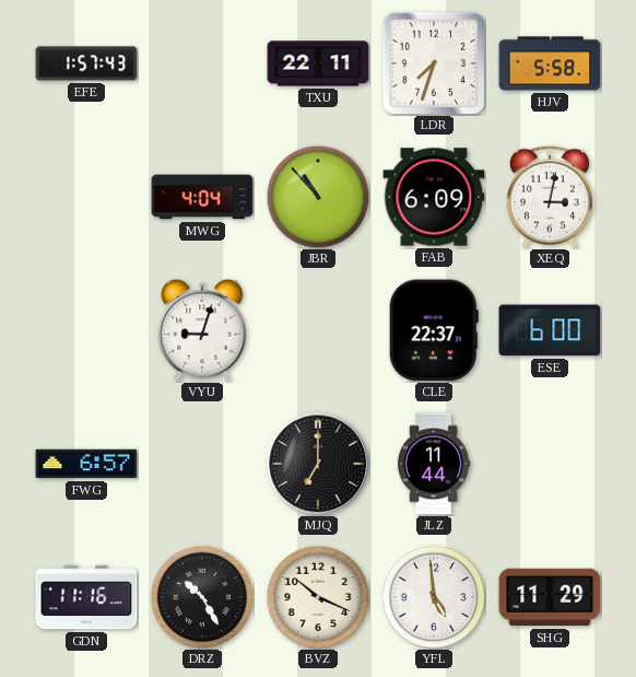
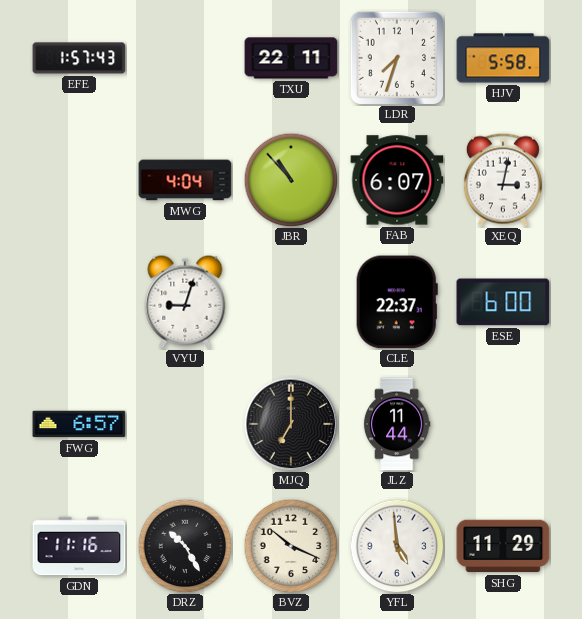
FAB: 6:09 -> 6:07 (397, 180)
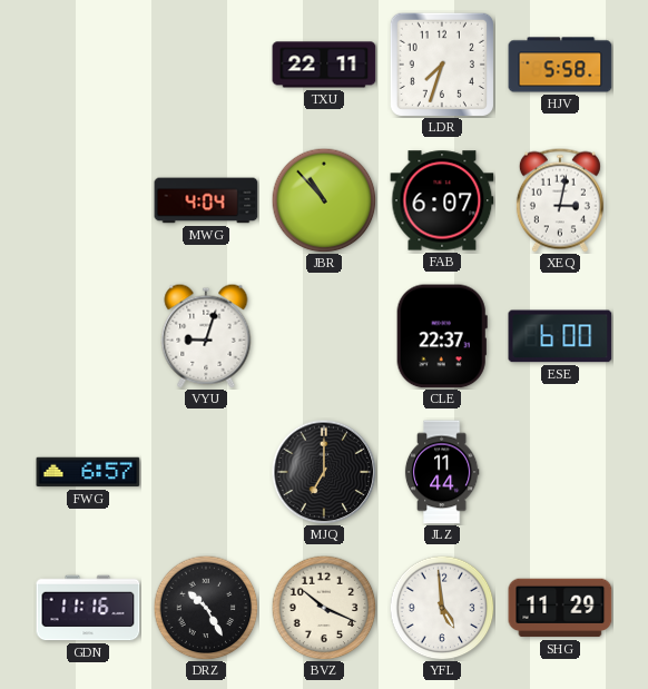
EFE: 1:57 -> none (79, 58)
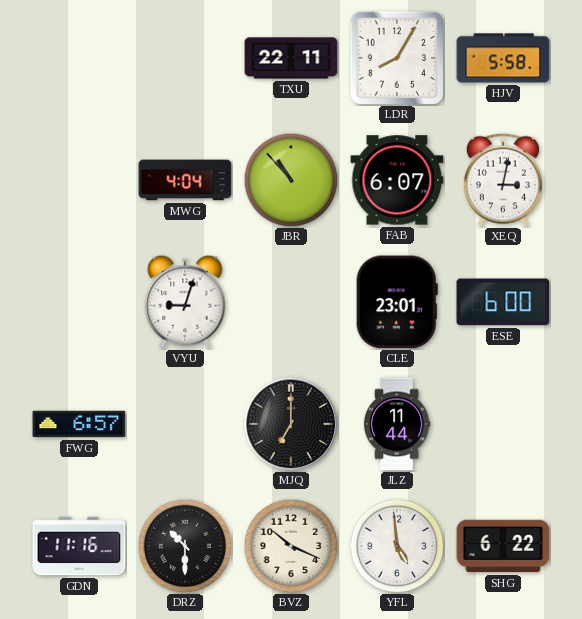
LDR: 7:33 -> 8:05 (397, 58)
CLE: 22:37 -> 23:01 (397, 302)
DRZ: 10:25 -> 10:30 (185, 546)
SHG: 11:29 -> 6:22 (503, 546)
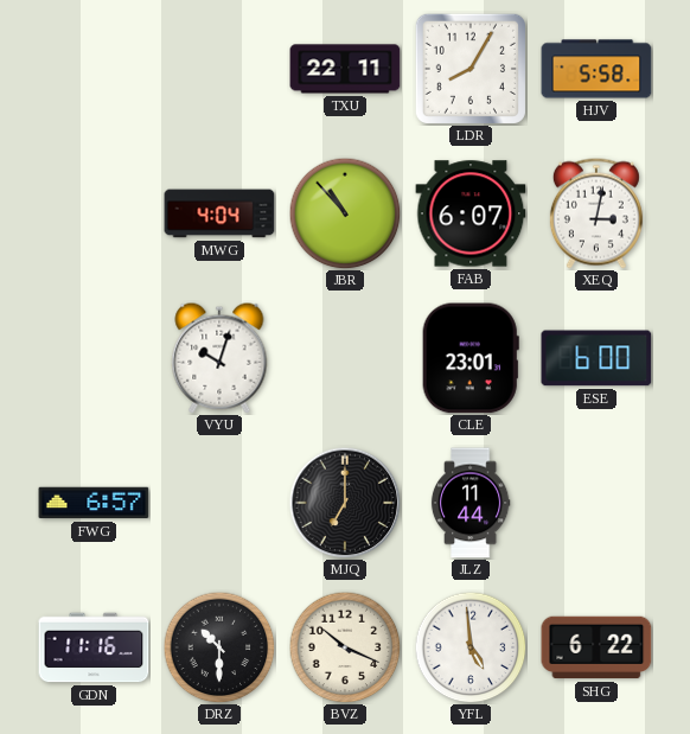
VYU: 9:03 -> 10:03 (219, 358)
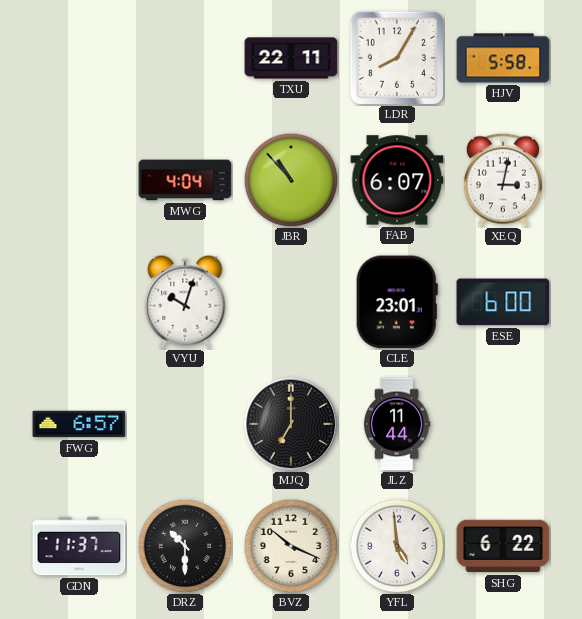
GDN: 11:16 -> 11:37 (79, 546)
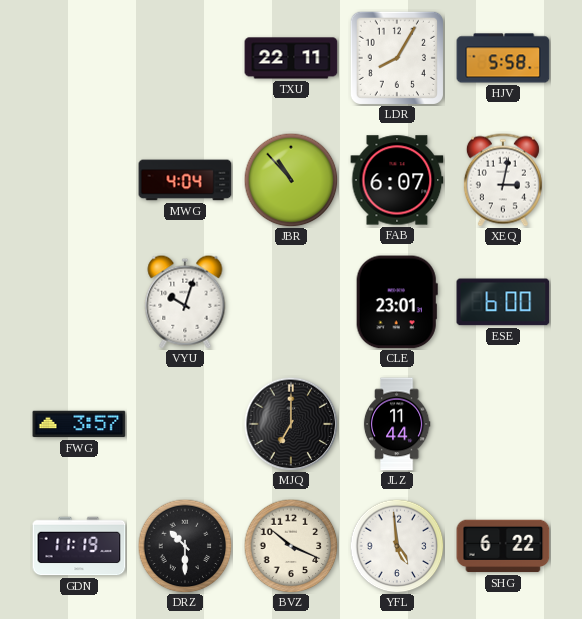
FWG: 6:57 -> 3:57 (79, 424)
GDN: 11:37 -> 11:19 (79, 546)
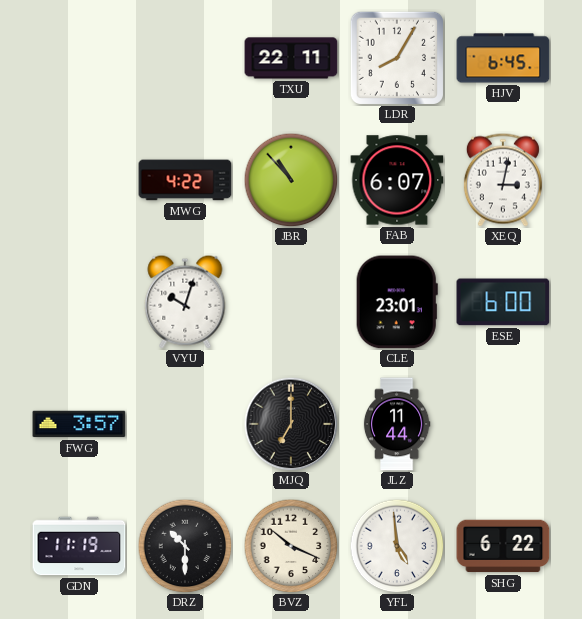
HJV: 5:58 -> 6:45 (503, 58)
MWG: 4:04 -> 4:22 (185, 180)
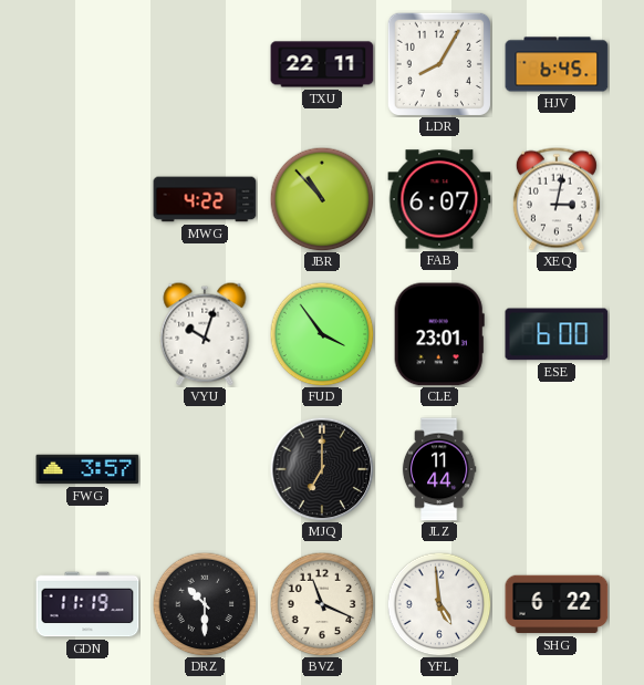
FUD: none -> 3:54 (322, 334)
BVZ: 10:19 -> 11:19 (322, 604)
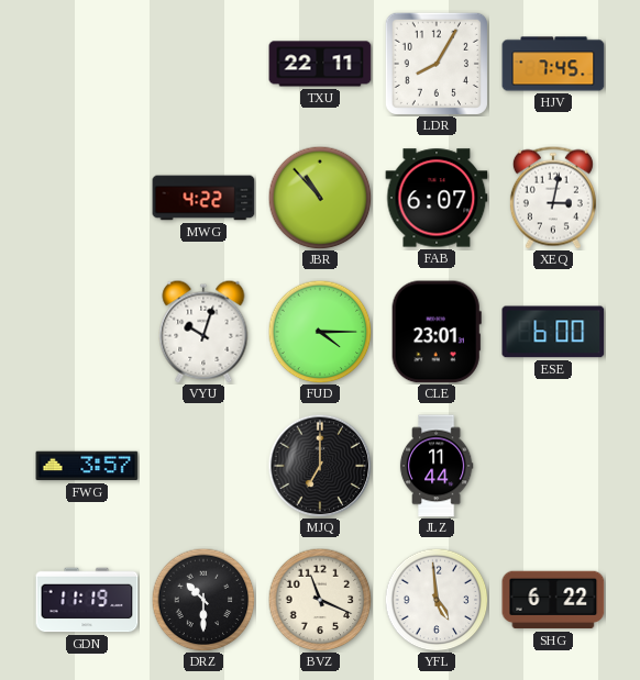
HJV: 6:45 -> 7:45 (553, 64)
FUD: 3:54 -> 4:15 (320, 332)
